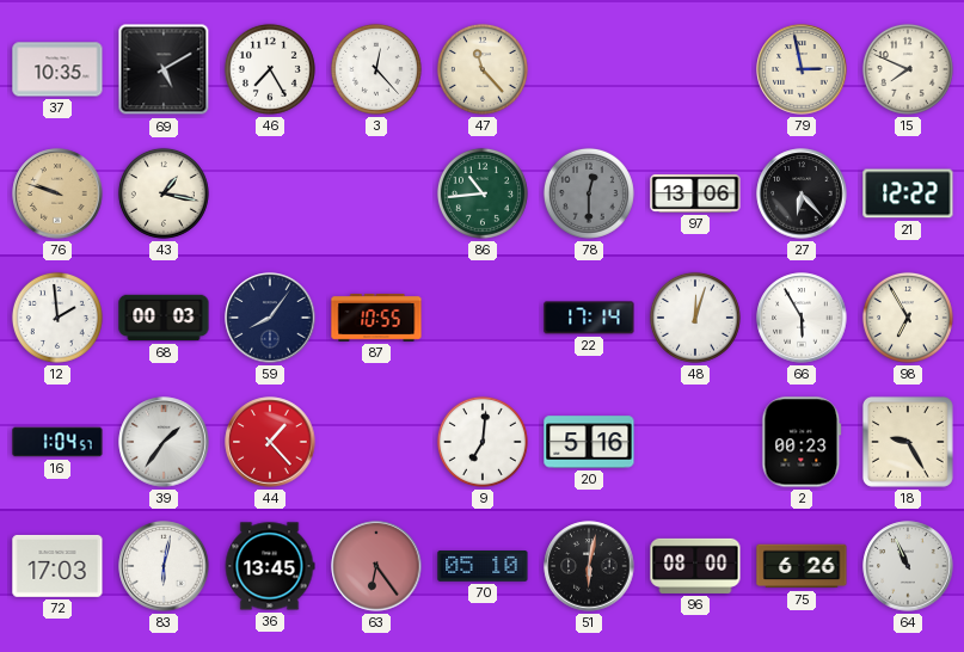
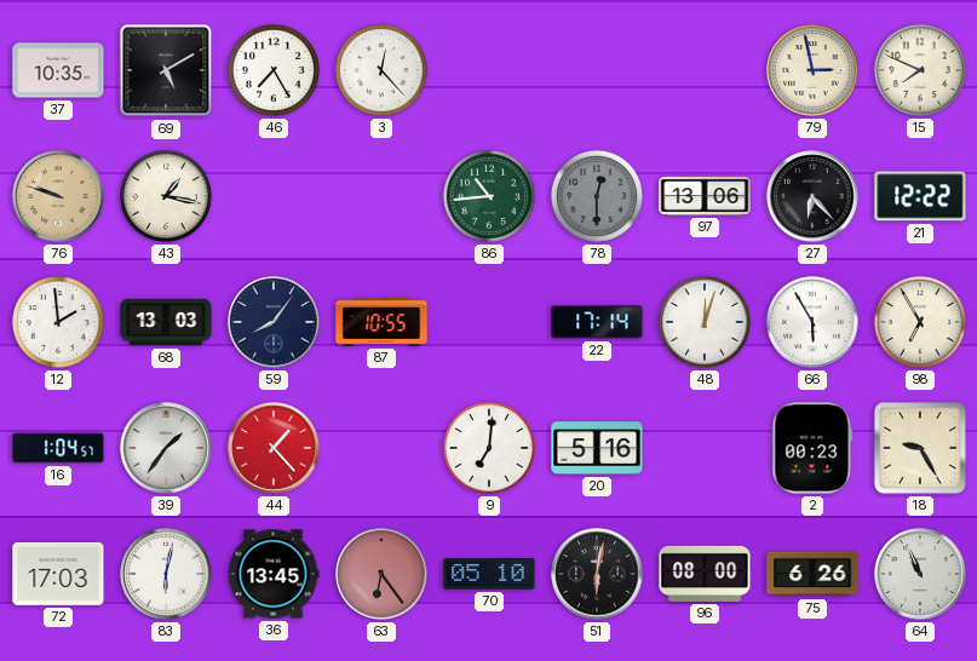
47: 11:23 -> none (483, 69)
68: 00:03 -> 13:03 (166, 322)
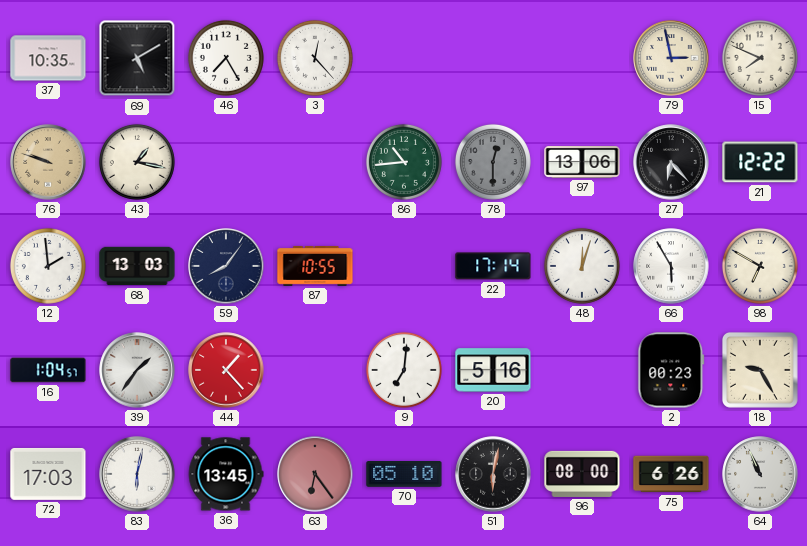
98: 6:55 -> 6:50 (760, 266)
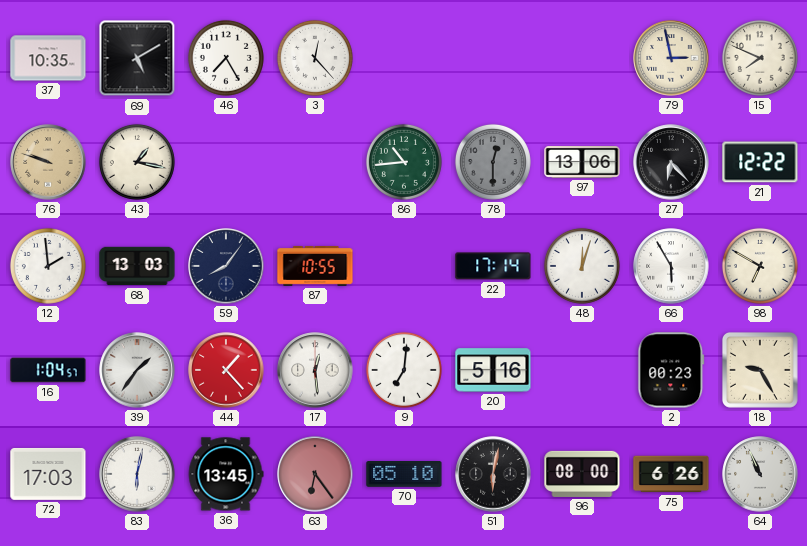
17: none -> 12:29 (315, 370)
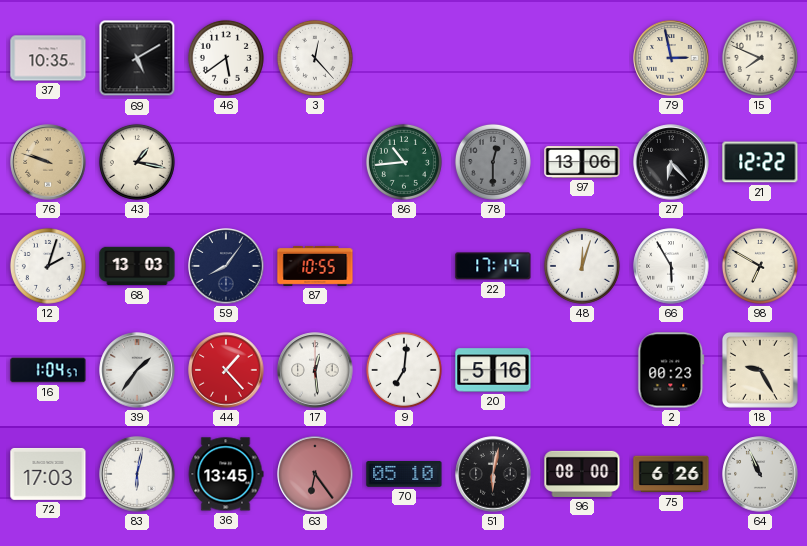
46: 7:25 -> 5:39 (226, 58)
12: 1:59 -> 2:03 (48, 266)
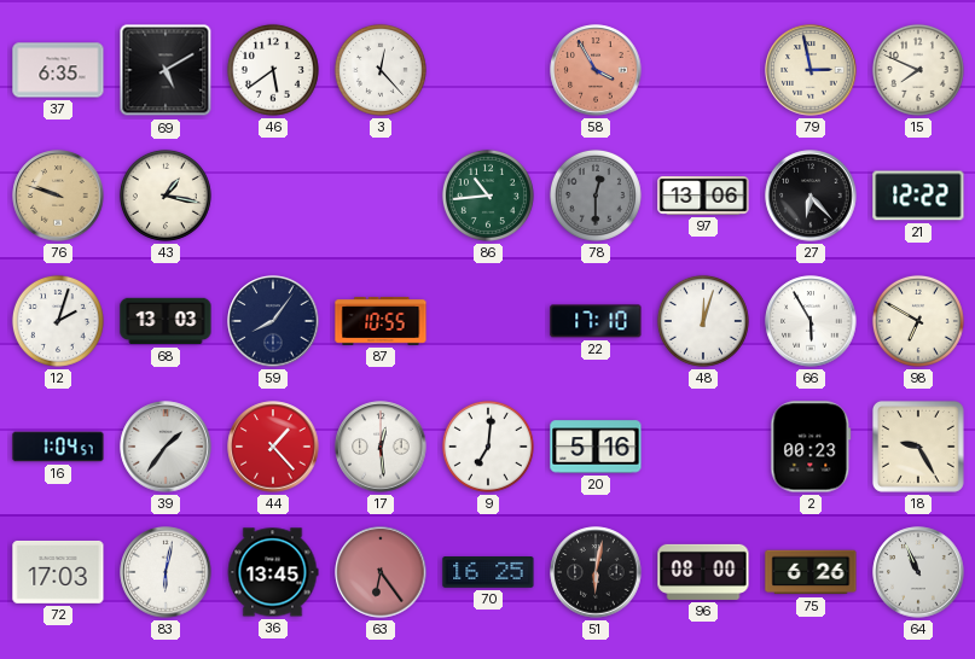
37: 10:35 -> 6:35 (58, 70)
58: none -> 3:55 (596, 70)
22: 17:14 -> 17:10 (596, 321)
70: 05:10 -> 16:25 (488, 573)
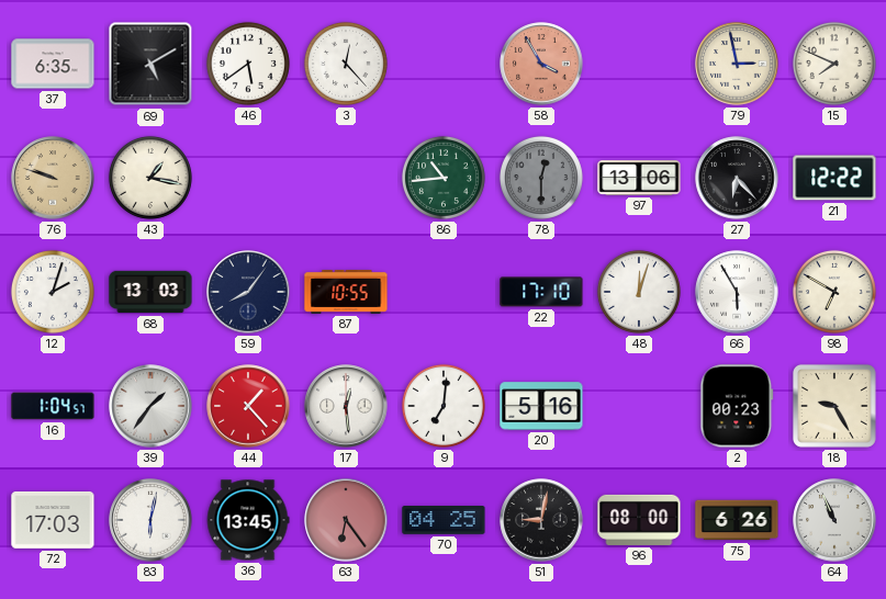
70: 16:25 -> 04:25 (444, 521)
51: 6:02 -> 9:02 (541, 520)
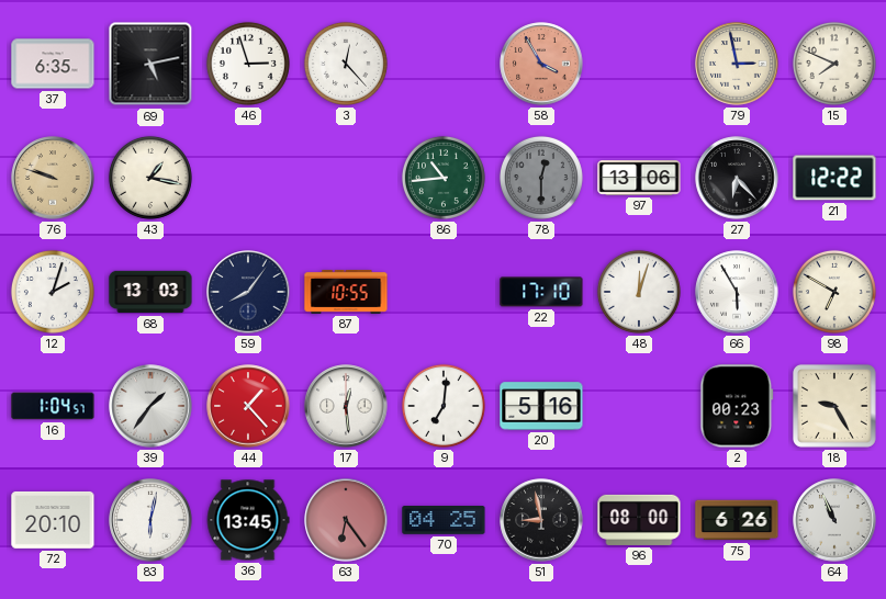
69: 5:10 -> 5:13 (150, 64)
46: 5:39 -> 2:57 (248, 64)
72: 17:03 -> 20:10 (53, 520)
51: 9:02 -> 8:58 (541, 520)
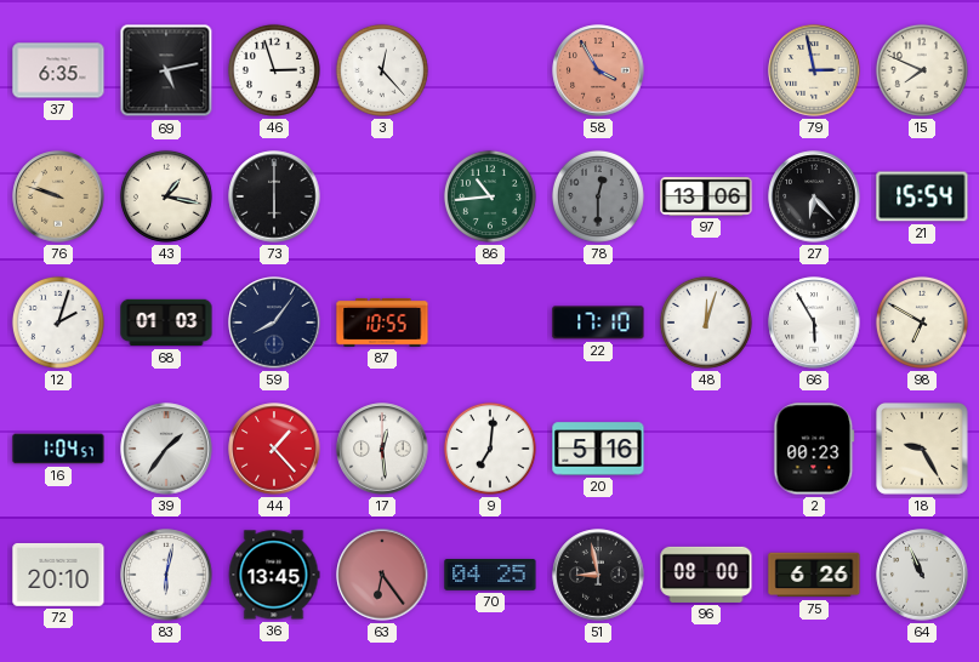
73: none -> 6:00 (274, 196)
21: 12:22 -> 15:54 (922, 196)
68: 13:03 -> 01:03 (166, 323)
